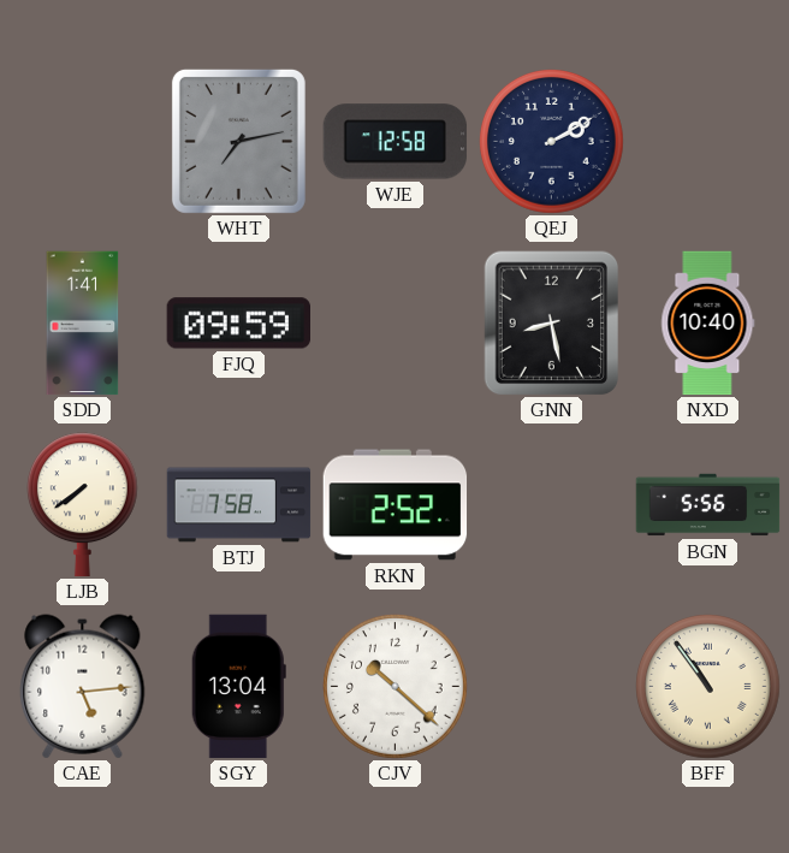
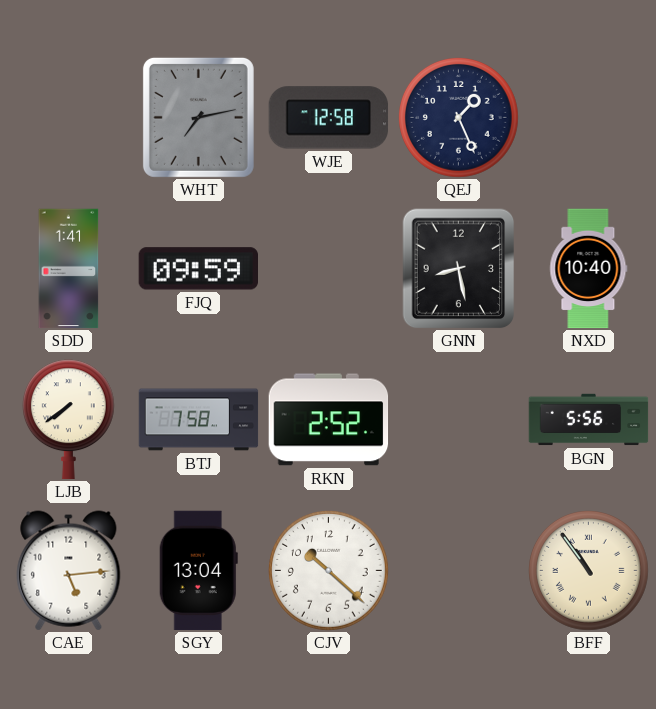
QEJ: 2:10 -> 1:26 (459, 118)
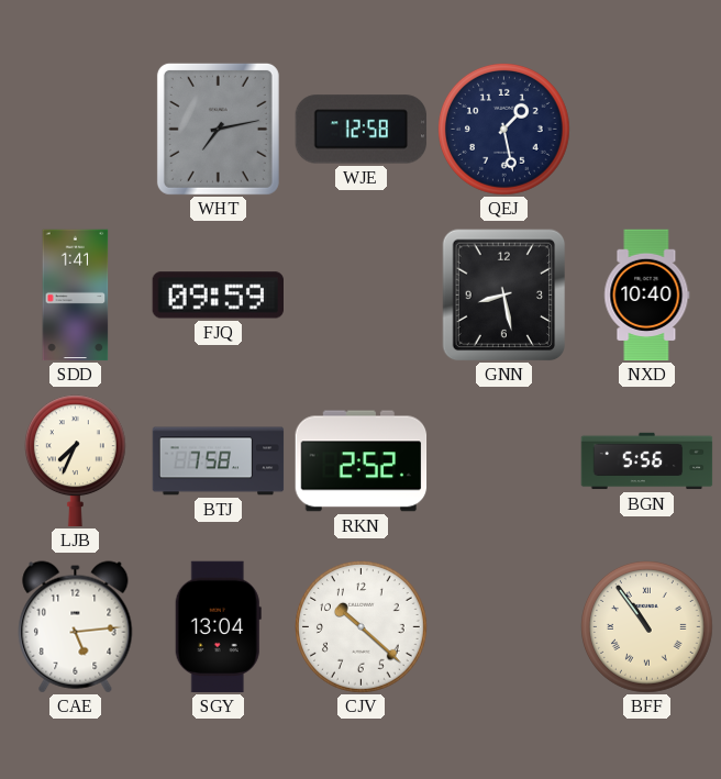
QEJ: 1:26 -> 1:28 (504, 130)
LJB: 7:39 -> 7:34 (75, 461)
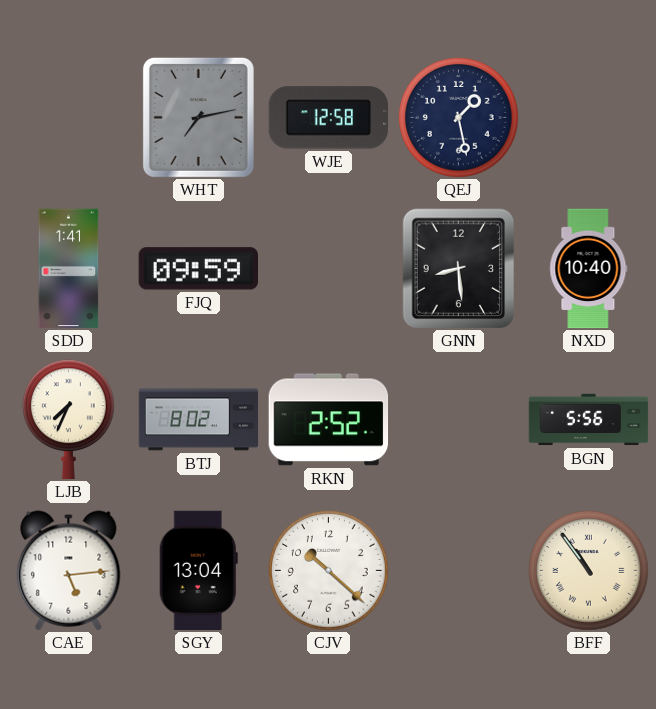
GNN: 8:28 -> 8:29 (459, 269)
BTJ: 7:58 -> 8:02 (199, 420)
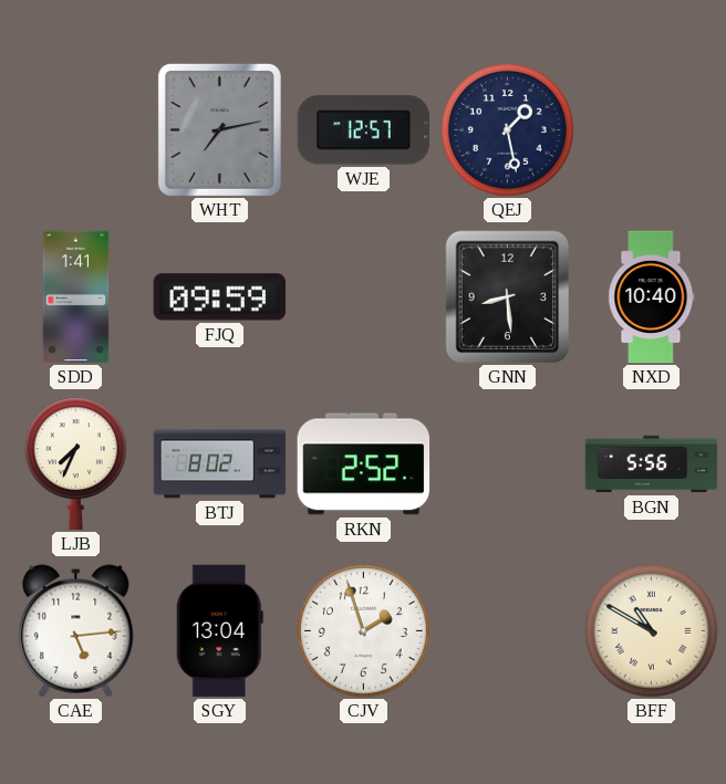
WJE: 12:58 -> 12:57 (364, 130)
CJV: 10:22 -> 1:57 (364, 631)
BFF: 10:54 -> 10:50 (652, 631)
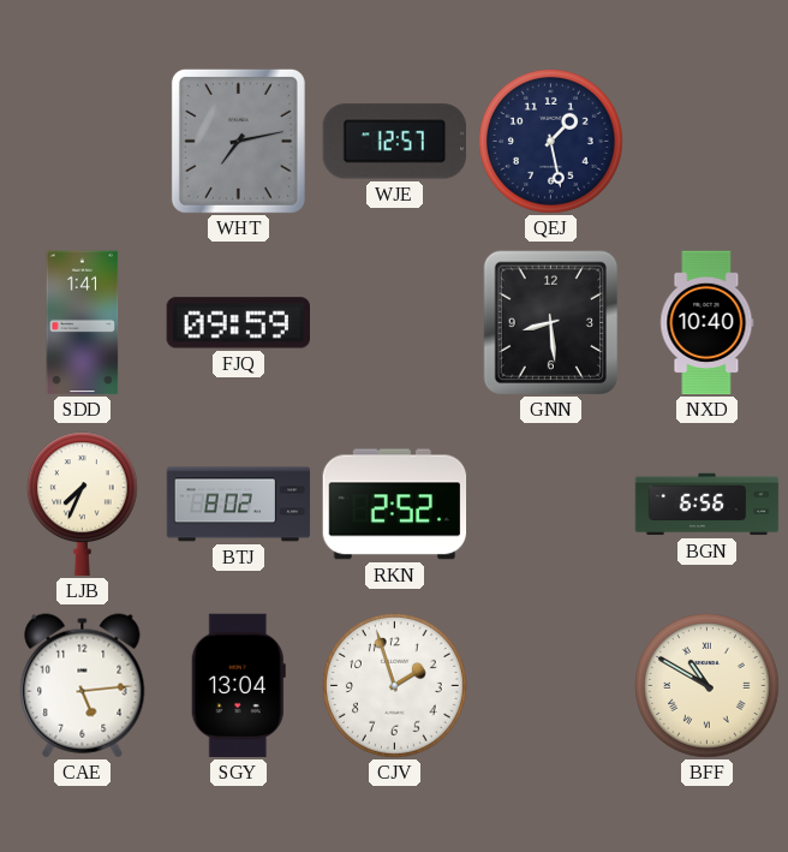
BGN: 5:56 -> 6:56 (708, 505)
